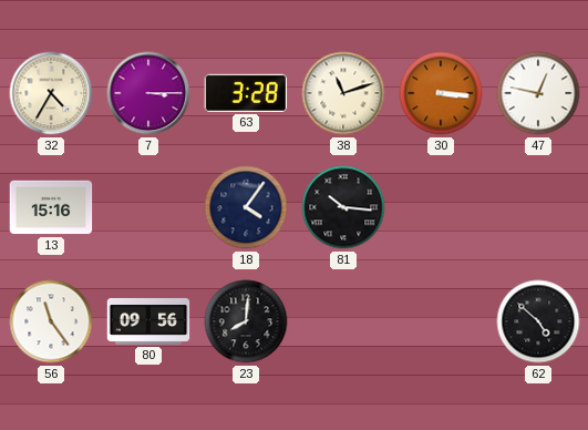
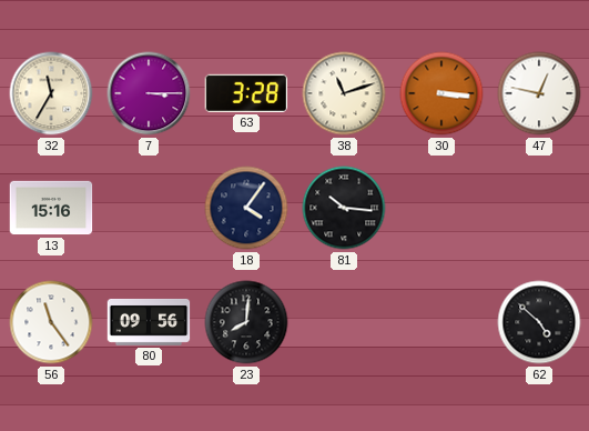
32: 4:35 -> 11:35 (51, 93)
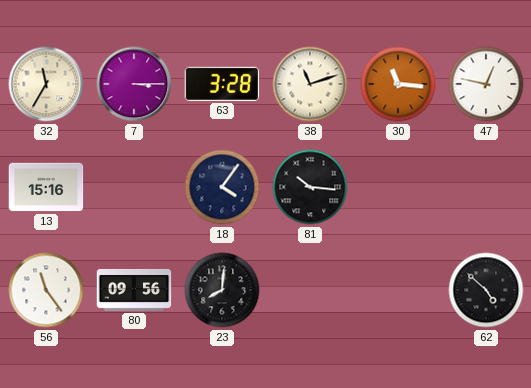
30: 3:16 -> 11:16 (398, 84)
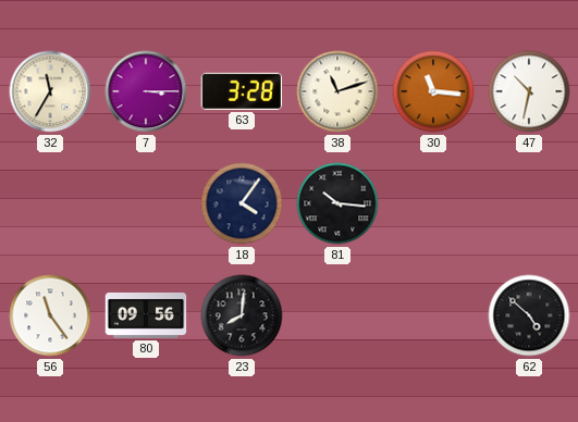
47: 12:47 -> 10:32 (529, 91)
13: 15:16 -> none (46, 187)
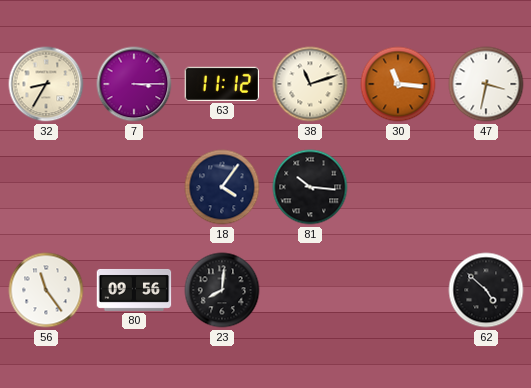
32: 11:35 -> 8:35 (46, 84)
63: 3:28 -> 11:12 (222, 84)
47: 10:32 -> 3:32 (486, 84)
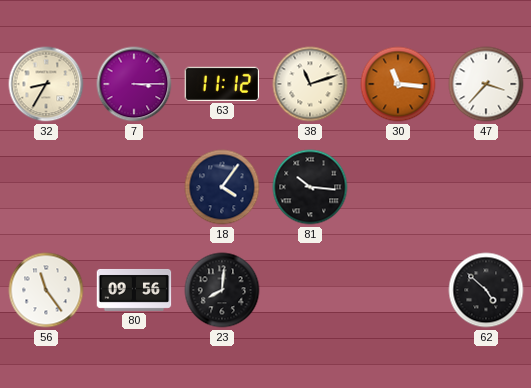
47: 3:32 -> 3:37 (486, 84)
